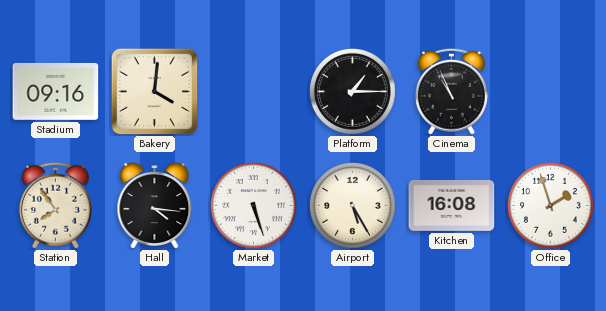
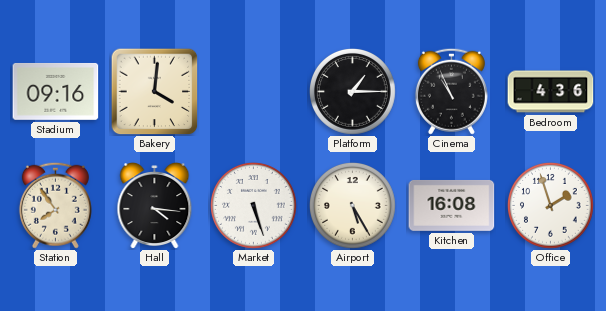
Bedroom: none -> 4:36 (551, 92)
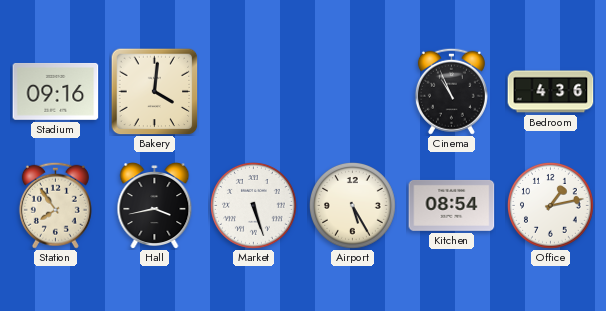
Platform: 1:15 -> none (353, 92)
Hall: 4:16 -> 3:43 (155, 206)
Kitchen: 16:08 -> 08:54 (452, 205)
Office: 1:57 -> 1:13 (551, 206)
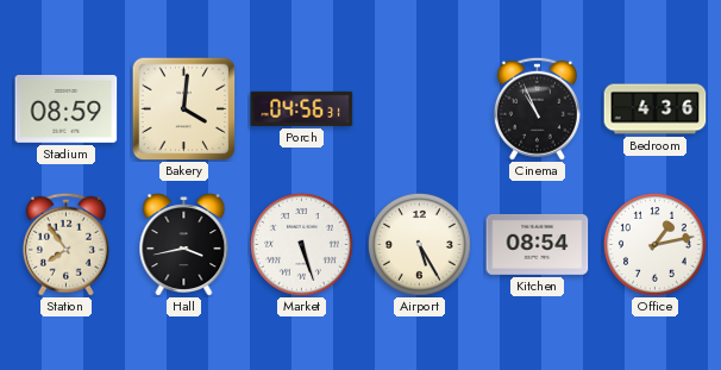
Stadium: 09:16 -> 08:59 (67, 108)
Porch: none -> 04:56 (302, 108)
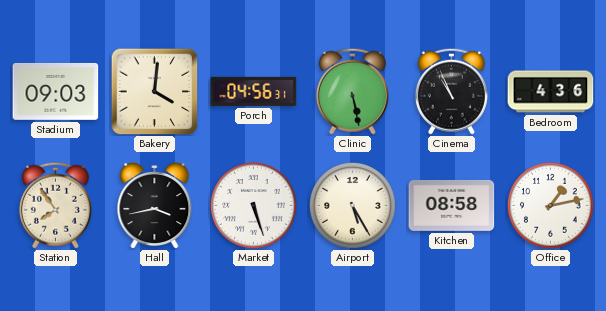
Stadium: 08:59 -> 09:03 (56, 91)
Clinic: none -> 5:28 (352, 91)
Kitchen: 08:54 -> 08:58 (452, 205)
